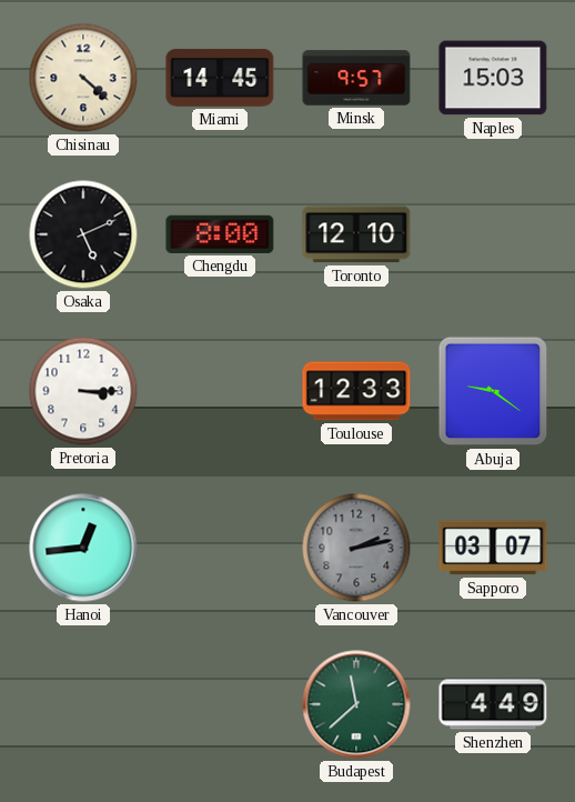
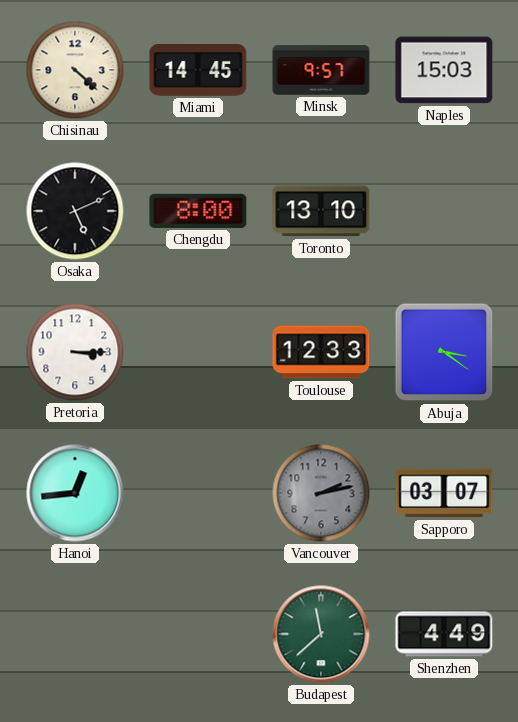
Toronto: 12:10 -> 13:10 (321, 211)
Abuja: 9:21 -> 3:21 (444, 352)
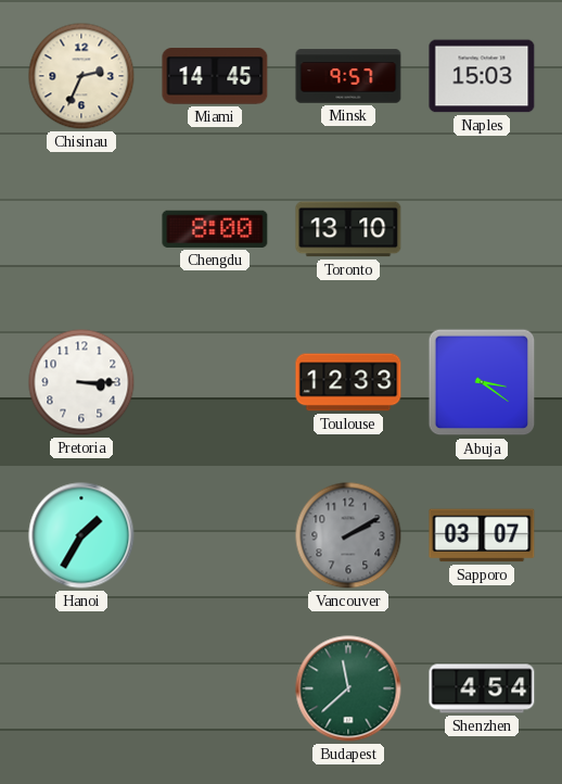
Chisinau: 4:22 -> 2:34 (81, 76)
Osaka: 5:11 -> none (75, 211)
Hanoi: 12:44 -> 1:35 (81, 535)
Vancouver: 2:13 -> 2:10 (348, 535)
Shenzhen: 4:49 -> 4:54 (482, 688)
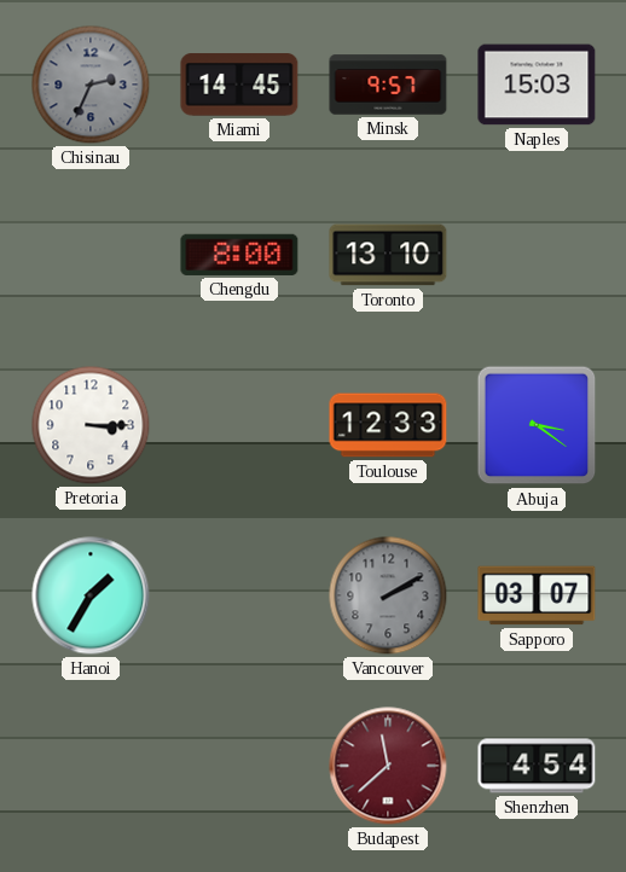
Chisinau dial: cream -> grey (91, 85)
Budapest dial: green -> burgundy (388, 766)
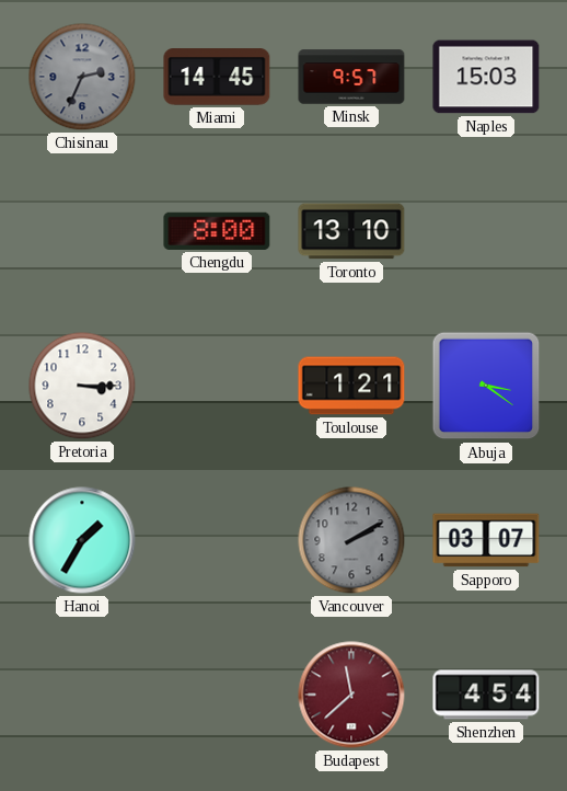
Toulouse: 12:33 -> 1:21 (351, 386)
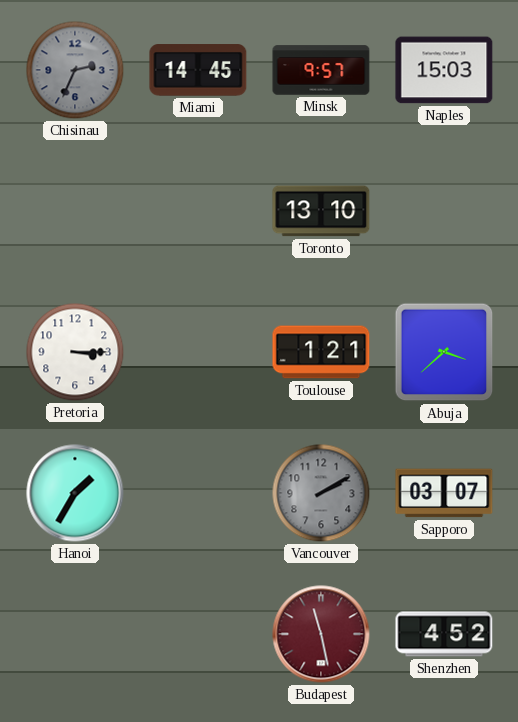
Chengdu: 8:00 -> none (217, 231)
Abuja: 3:21 -> 3:38 (444, 352)
Budapest: 11:38 -> 11:28 (321, 634)
Shenzhen: 4:54 -> 4:52 (444, 634)
